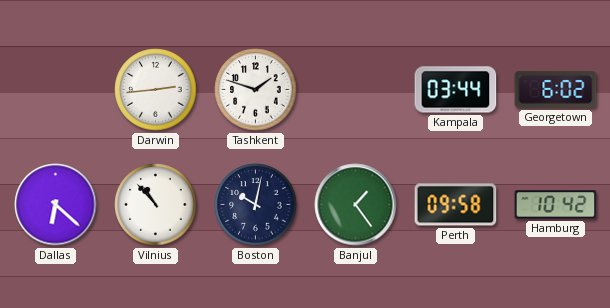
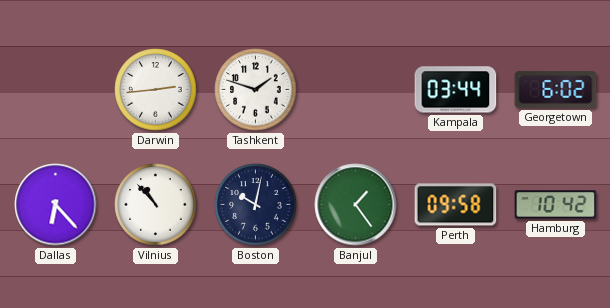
Dallas: 6:22 -> 6:23 (56, 205)
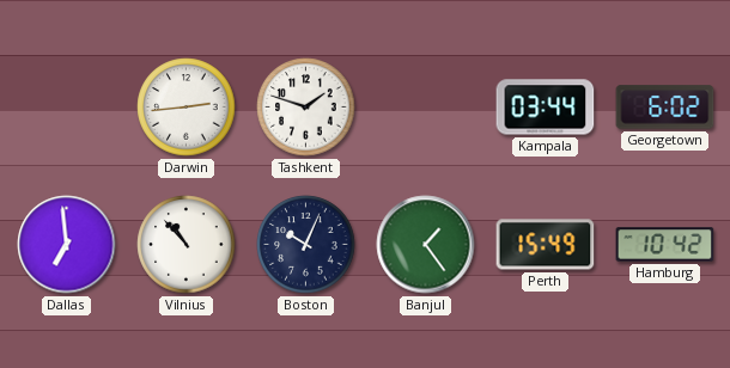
Dallas: 6:23 -> 6:59 (67, 245)
Boston: 10:02 -> 10:04 (306, 245)
Perth: 09:58 -> 15:49 (546, 245)
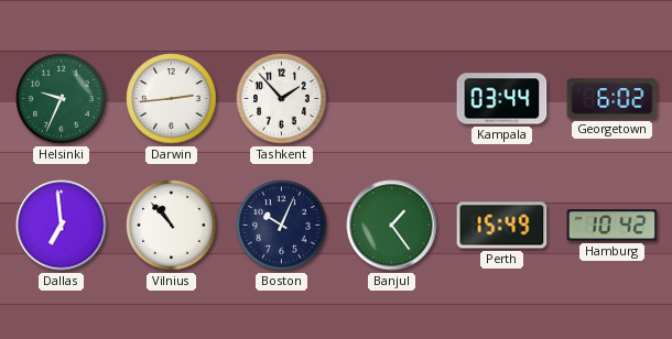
Helsinki: none -> 9:34 (62, 99)
Tashkent: 1:48 -> 1:53 (282, 99)
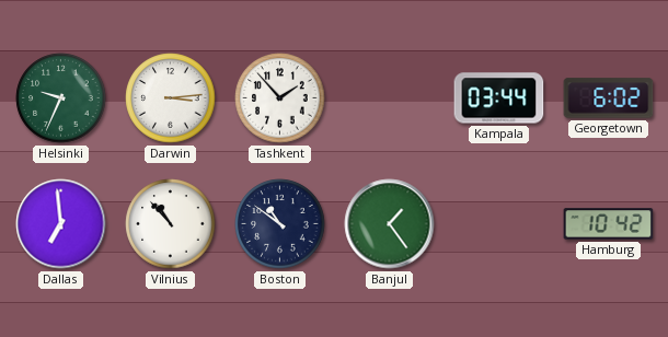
Darwin: 2:44 -> 3:14 (171, 98)
Boston: 10:04 -> 10:51 (280, 224)
Perth: 15:49 -> none (502, 226)
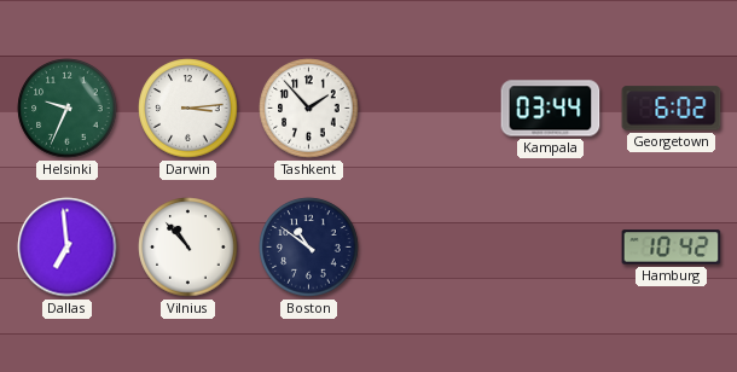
Banjul: 1:24 -> none (390, 224)
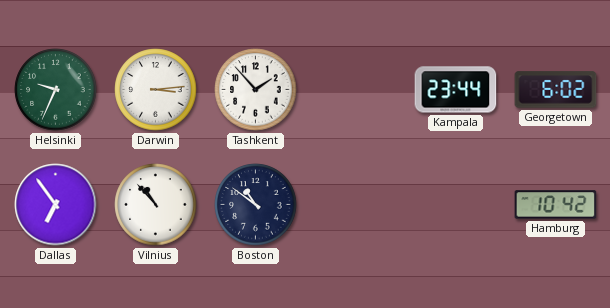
Kampala: 03:44 -> 23:44 (456, 90)
Dallas: 6:59 -> 6:54 (56, 205)
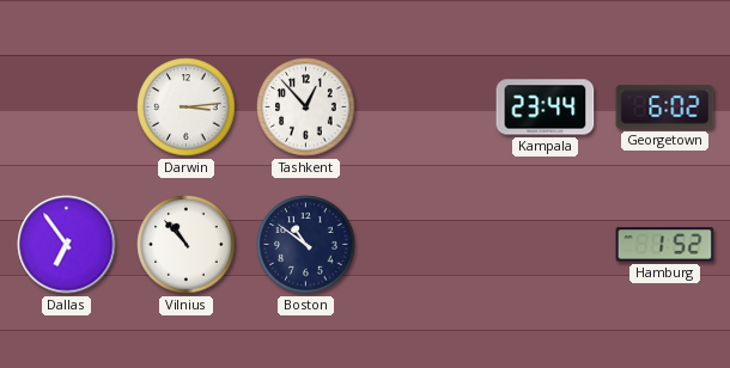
Helsinki: 9:34 -> none (56, 90)
Tashkent: 1:53 -> 12:53 (306, 108)
Hamburg: 10:42 -> 1:52 (665, 245)
